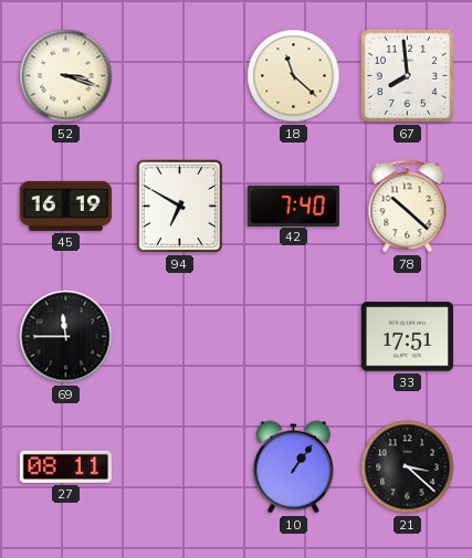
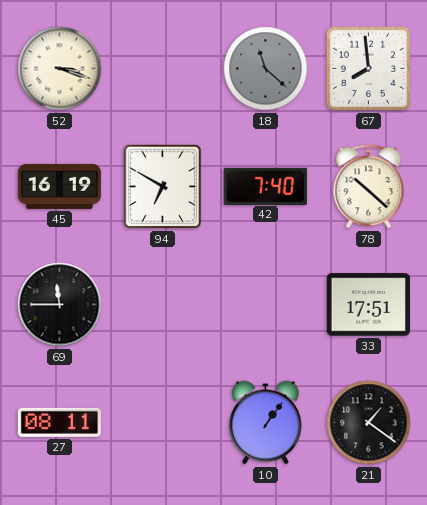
18 dial: cream -> grey (266, 69)
21: 3:22 -> 1:21 (369, 423)
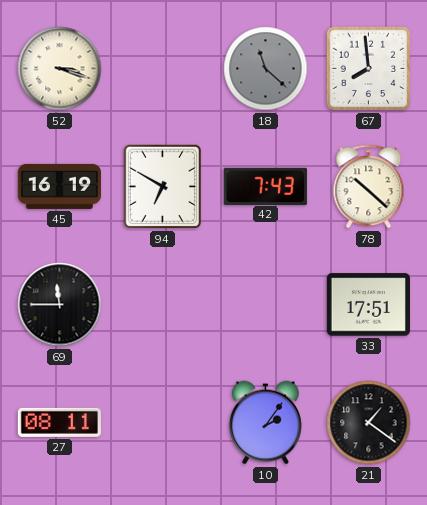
42: 7:40 -> 7:43 (265, 186)
10: 1:06 -> 2:06 (265, 423)
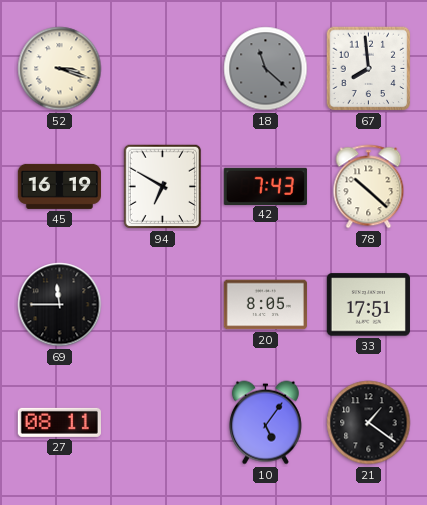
20: none -> 8:05 (265, 305)
10: 2:06 -> 5:06 (265, 423)
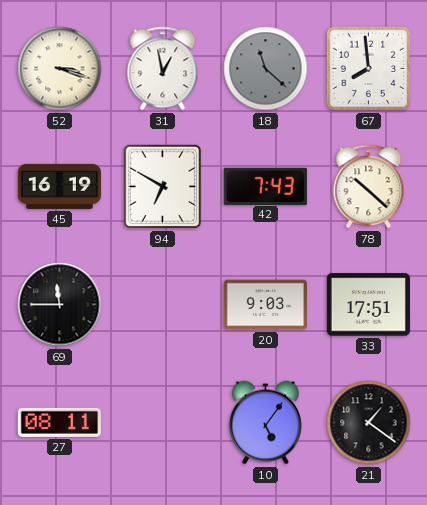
31: none -> 12:58 (163, 69)
20: 8:05 -> 9:03 (265, 305)
